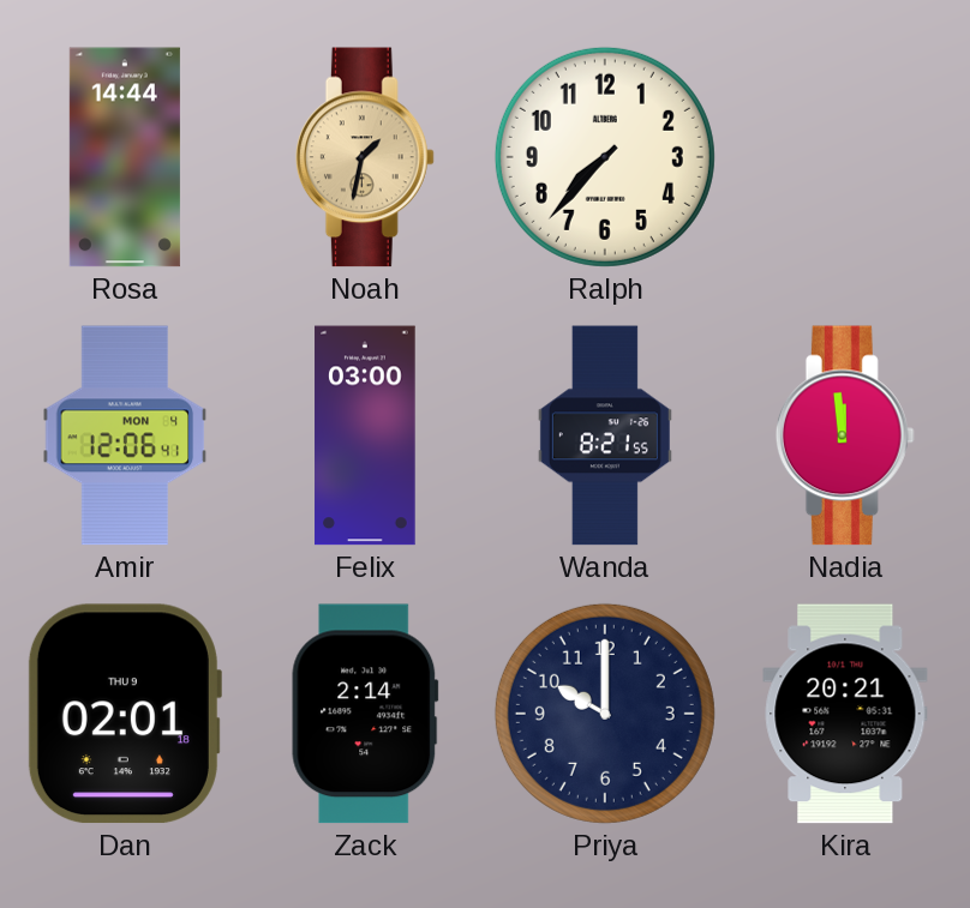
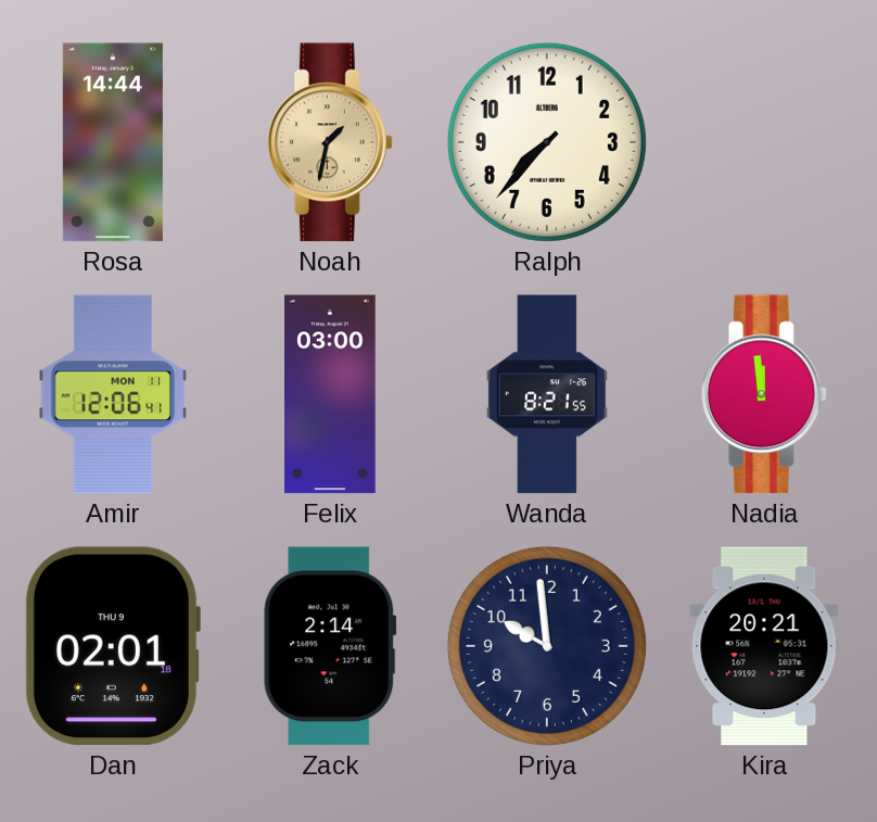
Amir date: MON 4 -> MON 11 (113, 394)
Priya: 10:00 -> 9:59 (547, 646)
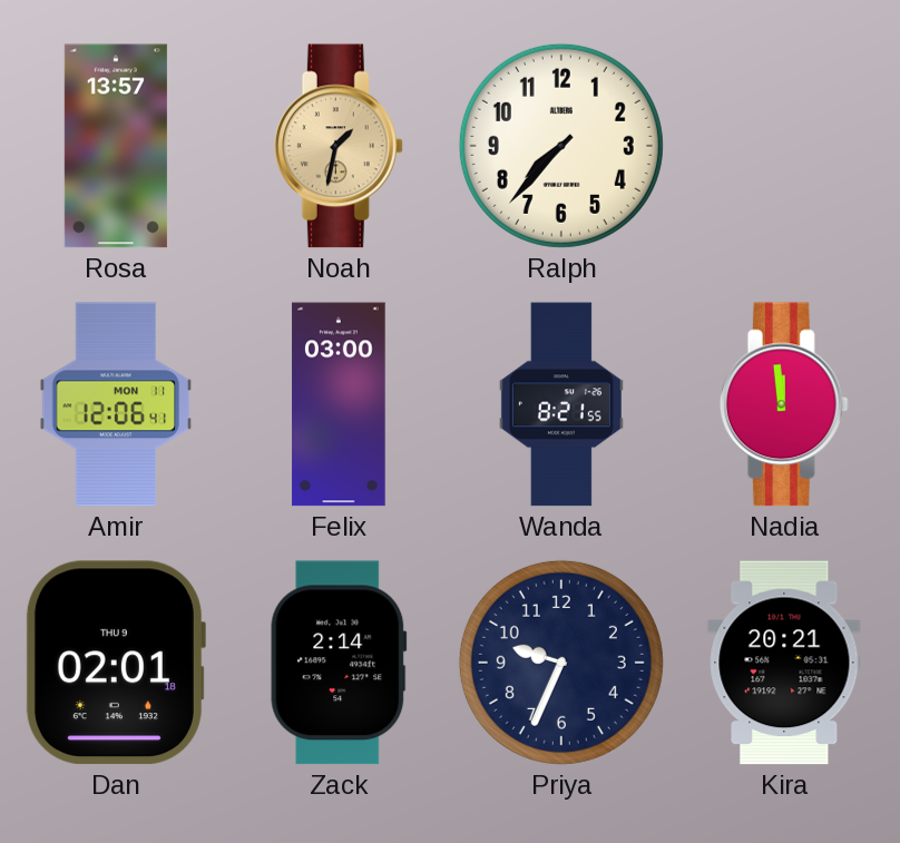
Rosa: 14:44 -> 13:57 (116, 146)
Priya: 9:59 -> 9:34 (561, 663)
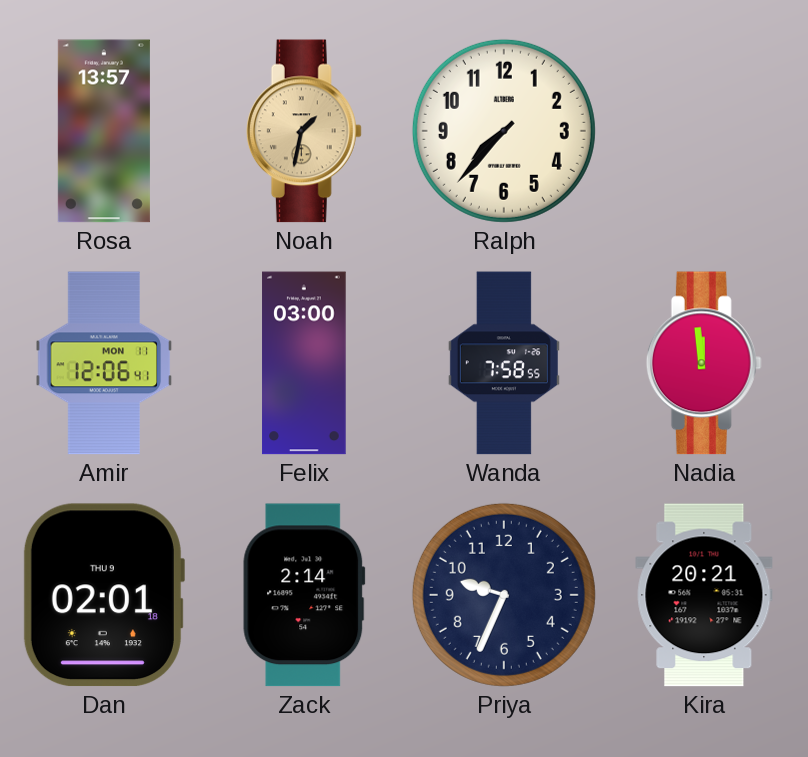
Wanda: 8:21 -> 7:58 (504, 363)
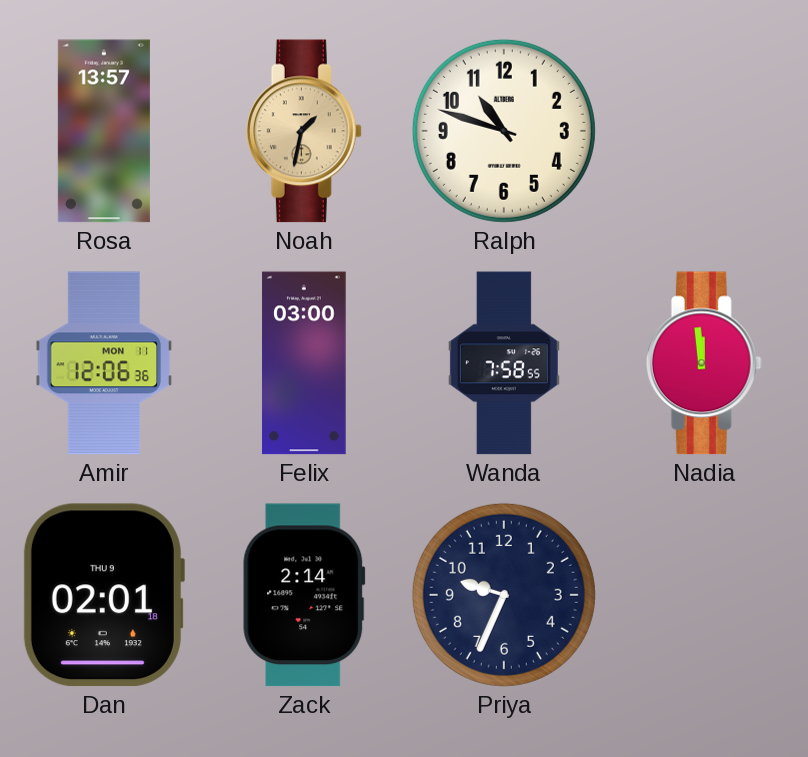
Ralph: 7:37 -> 10:48 (504, 131)
Amir: 12:06:41 -> 12:06:36 (104, 363)
Kira: 20:21 -> none (704, 595)
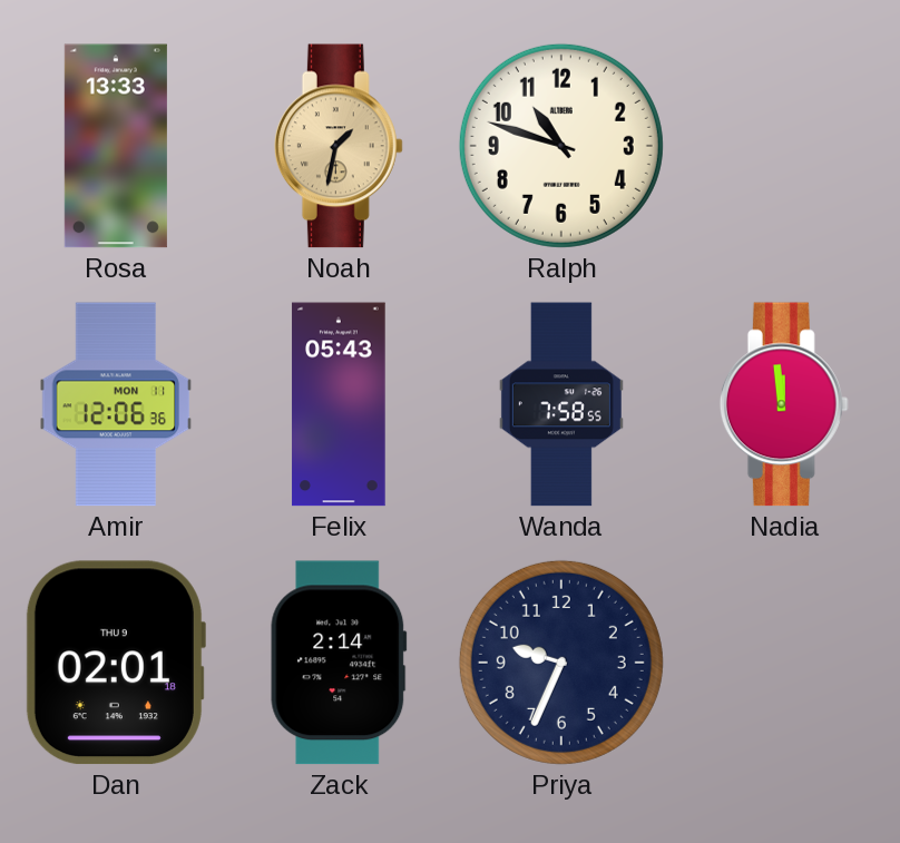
Rosa: 13:57 -> 13:33 (116, 146)
Felix: 03:00 -> 05:43 (339, 404)
